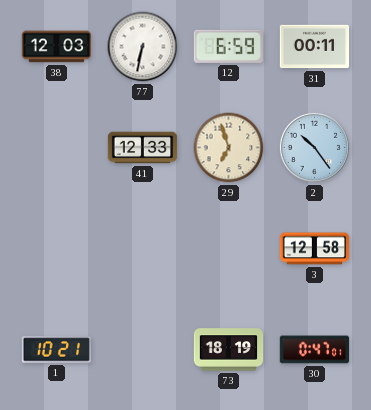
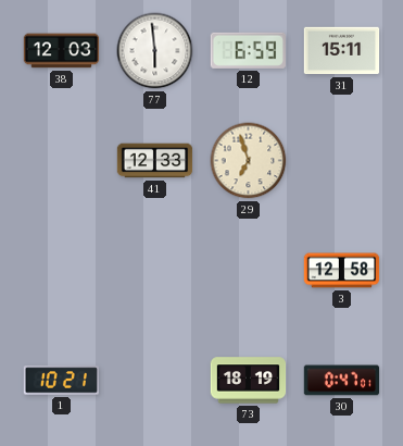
77: 6:32 -> 5:59 (155, 51)
31: 00:11 -> 15:11 (342, 51)
2: 10:24 -> none (314, 147)
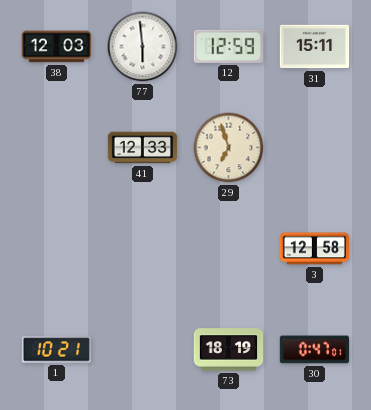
12: 6:59 -> 12:59 (228, 46)
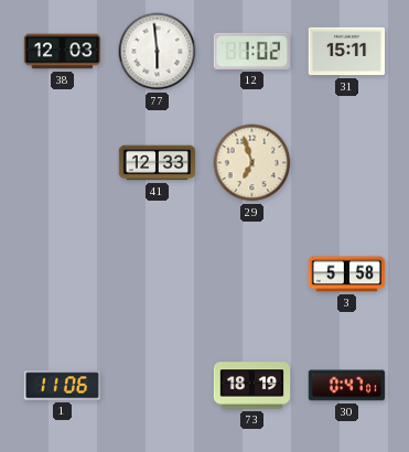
12: 12:59 -> 1:02 (251, 51)
3: 12:58 -> 5:58 (347, 275)
1: 10:21 -> 11:06 (62, 386)
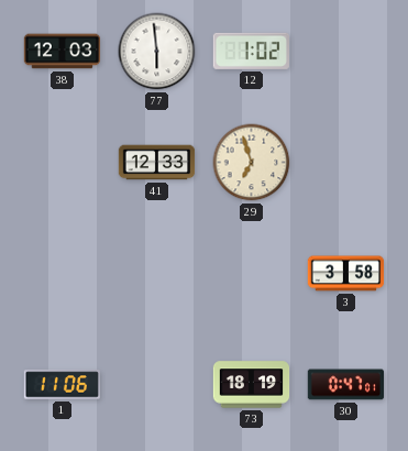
31: 15:11 -> none (347, 52)
3: 5:58 -> 3:58 (346, 274)
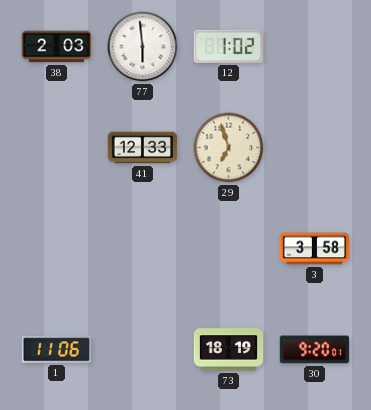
38: 12:03 -> 2:03 (57, 47)
30: 0:47 -> 9:20 (315, 350)
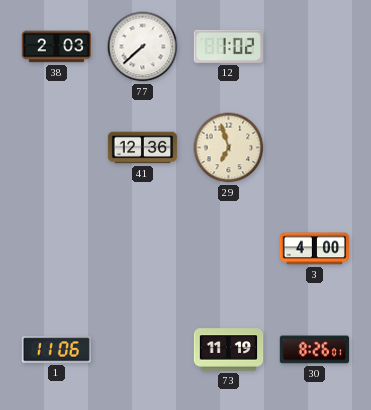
77: 5:59 -> 7:38 (143, 47)
41: 12:33 -> 12:36 (143, 148)
3: 3:58 -> 4:00 (315, 249)
73: 18:19 -> 11:19 (229, 350)
30: 9:20 -> 8:26 (315, 350)
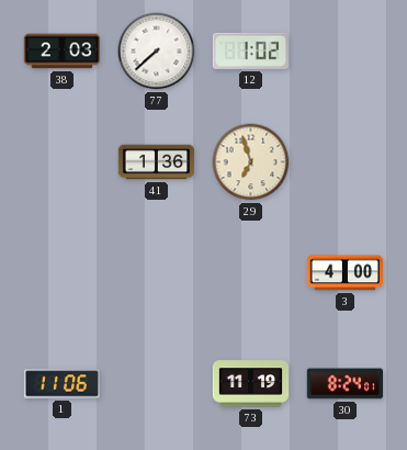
41: 12:36 -> 1:36 (157, 162)
30: 8:26 -> 8:24 (346, 384)
